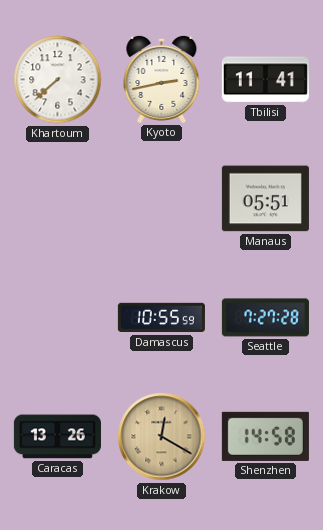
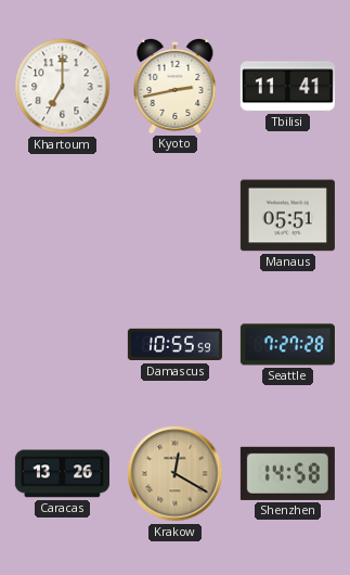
Khartoum: 7:38 -> 7:00 (63, 87)
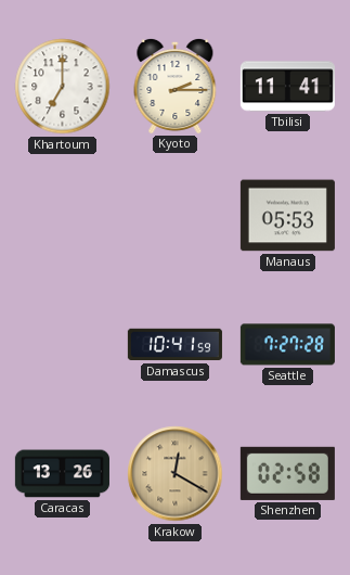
Kyoto: 2:43 -> 2:15 (176, 86)
Manaus: 05:51 -> 05:53 (287, 216)
Damascus: 10:55 -> 10:41 (174, 345)
Shenzhen: 14:58 -> 02:58 (287, 473)
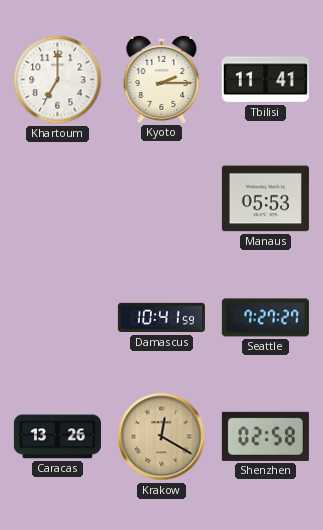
Seattle: 7:27:28 -> 7:27:27 (265, 318)
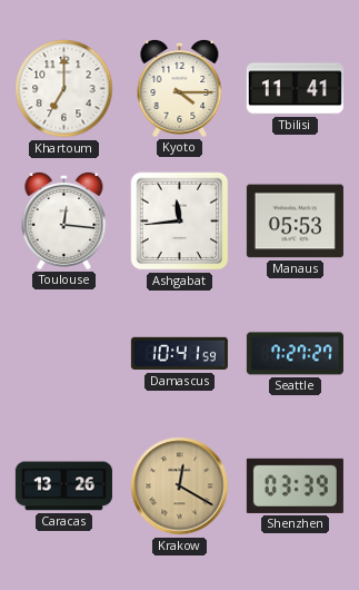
Kyoto: 2:15 -> 4:15 (180, 88)
Toulouse: none -> 12:16 (64, 220)
Ashgabat: none -> 11:44 (180, 222)
Shenzhen: 02:58 -> 03:39 (295, 485)
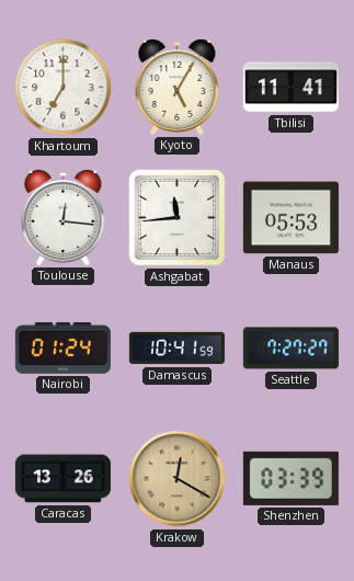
Kyoto: 4:15 -> 5:05 (178, 87)
Nairobi: none -> 01:24 (62, 348)
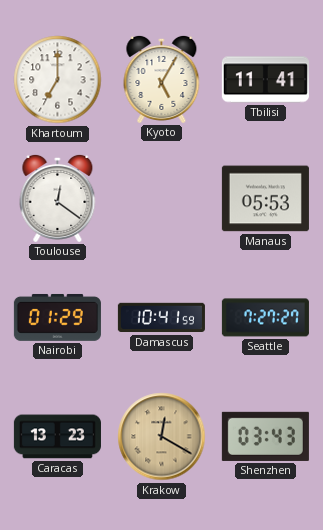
Toulouse: 12:16 -> 12:21 (58, 198)
Ashgabat: 11:44 -> none (178, 218)
Nairobi: 01:24 -> 01:29 (57, 317)
Caracas: 13:26 -> 13:23 (57, 437)
Shenzhen: 03:39 -> 03:43 (265, 436)
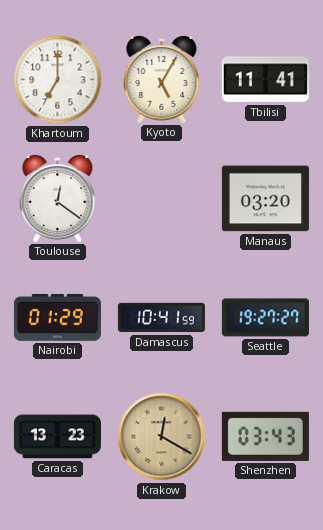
Manaus: 05:53 -> 03:20 (265, 199)
Seattle: 7:27 -> 19:27 (265, 318)
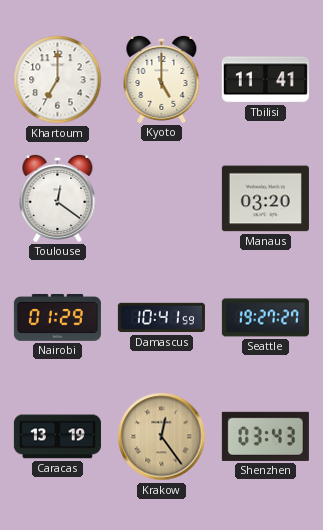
Kyoto: 5:05 -> 5:00 (162, 79)
Caracas: 13:23 -> 13:19 (57, 437)
Krakow: 12:20 -> 12:24 (162, 437)
